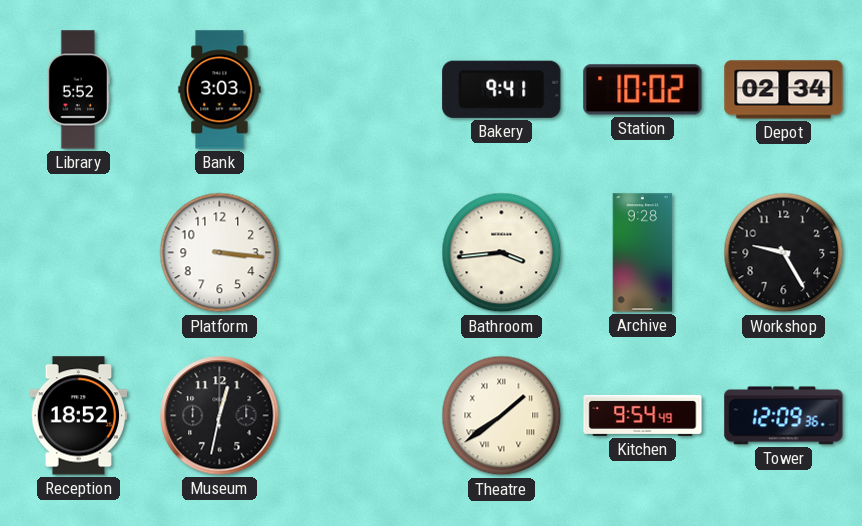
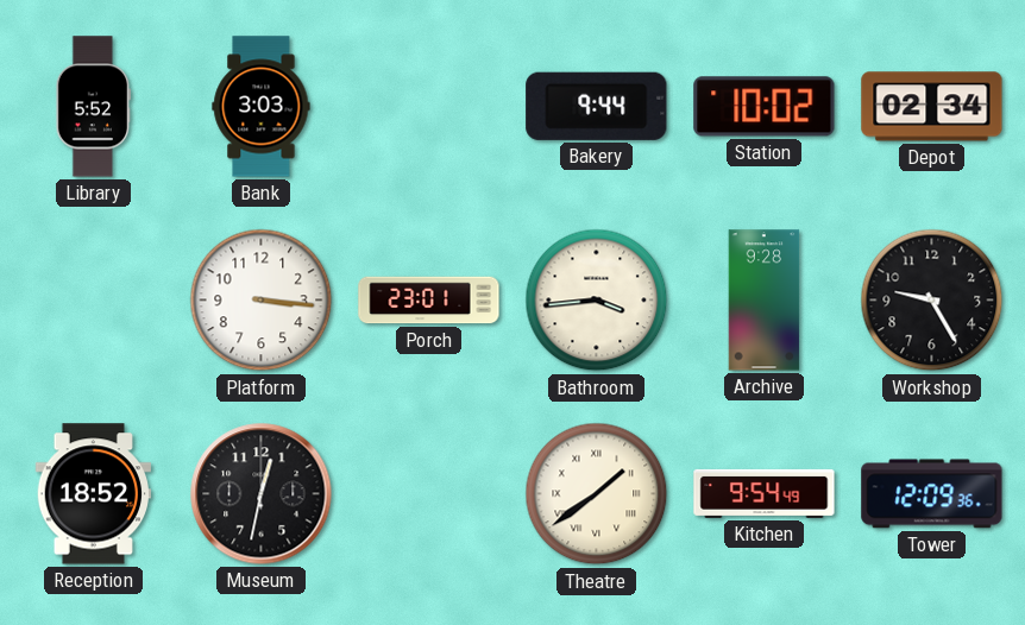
Bakery: 9:41 -> 9:44 (597, 106)
Porch: none -> 23:01 (429, 301)
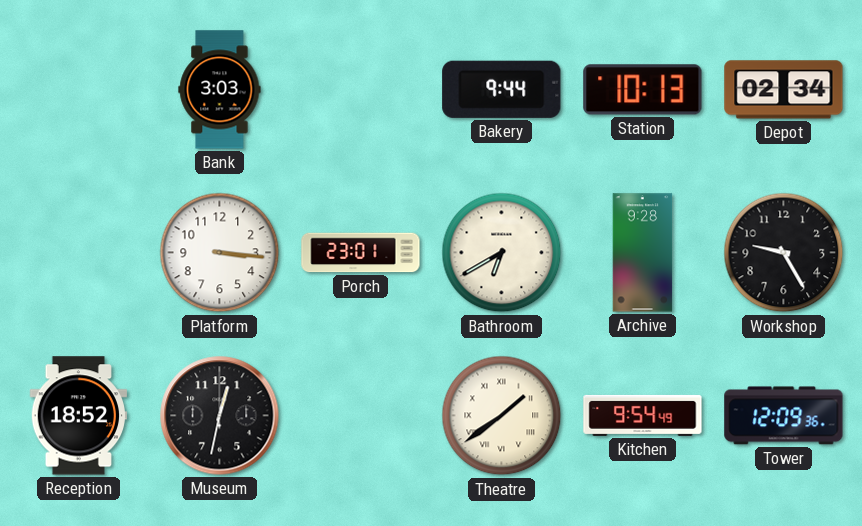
Library: 5:52 -> none (93, 107)
Station: 10:02 -> 10:13 (643, 90)
Bathroom: 3:44 -> 6:40 (502, 253)
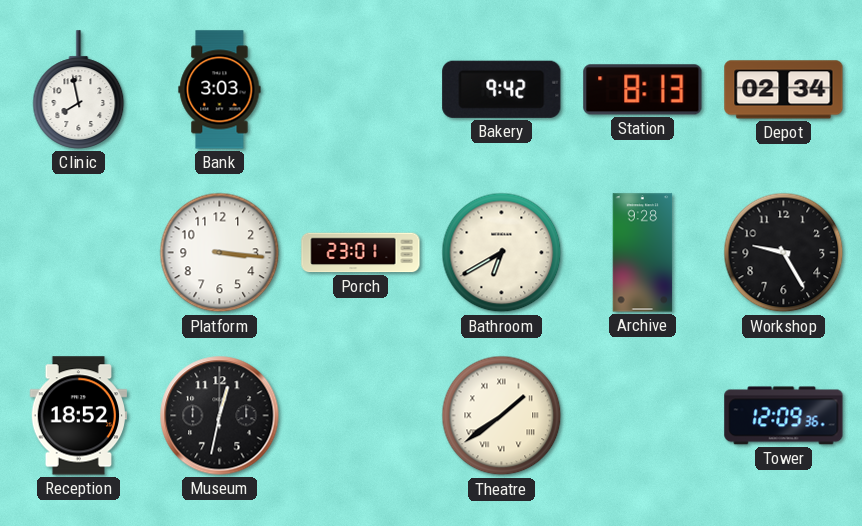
Clinic: none -> 7:58 (79, 90)
Bakery: 9:44 -> 9:42 (502, 89)
Station: 10:13 -> 8:13 (643, 90)
Kitchen: 9:54 -> none (643, 415)
